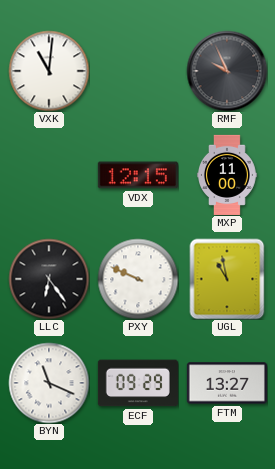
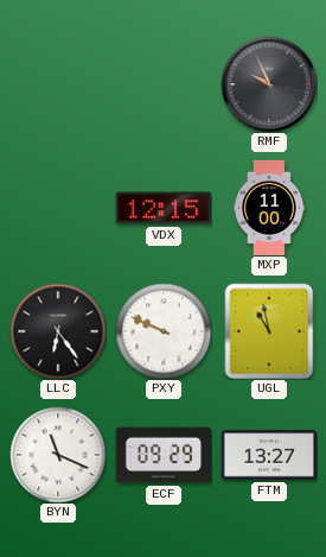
VXK: 11:01 -> none (49, 71)
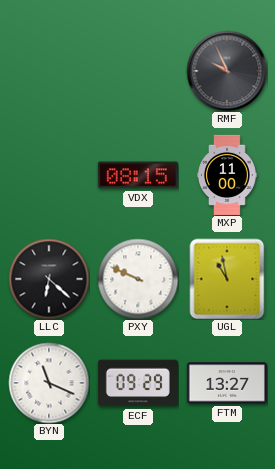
VDX: 12:15 -> 08:15 (138, 175)
LLC: 6:24 -> 6:22 (49, 279)
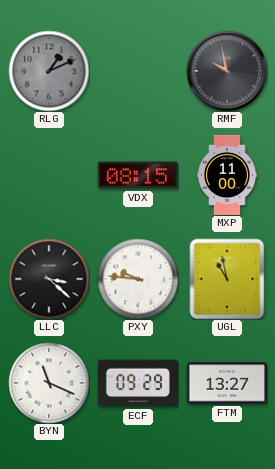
RLG: none -> 1:11 (49, 71)
RMF: 9:56 -> 9:58 (227, 71)
LLC: 6:22 -> 3:22 (49, 279)
PXY: 9:49 -> 9:46 (138, 279)
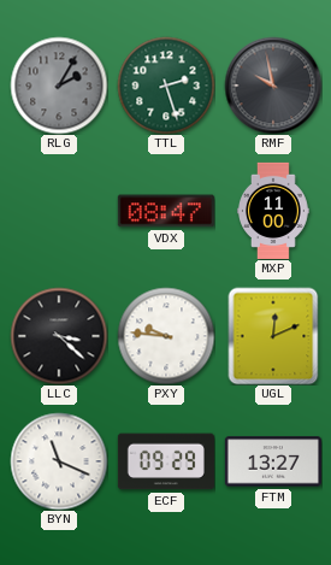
RLG: 1:11 -> 2:05 (59, 86)
TTL: none -> 2:27 (166, 86)
VDX: 08:15 -> 08:47 (166, 211)
UGL: 10:58 -> 12:11 (273, 336)
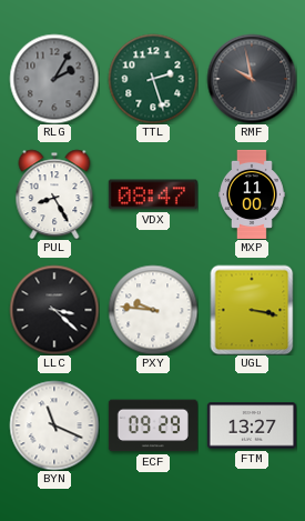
PUL: none -> 8:25 (54, 194)
UGL: 12:11 -> 3:17 (252, 310)
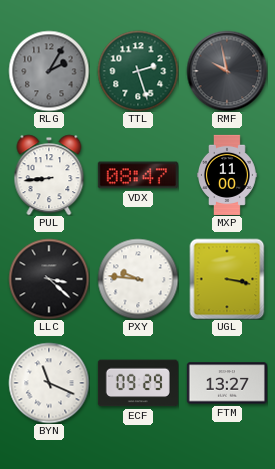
PUL: 8:25 -> 8:44 (49, 175)
